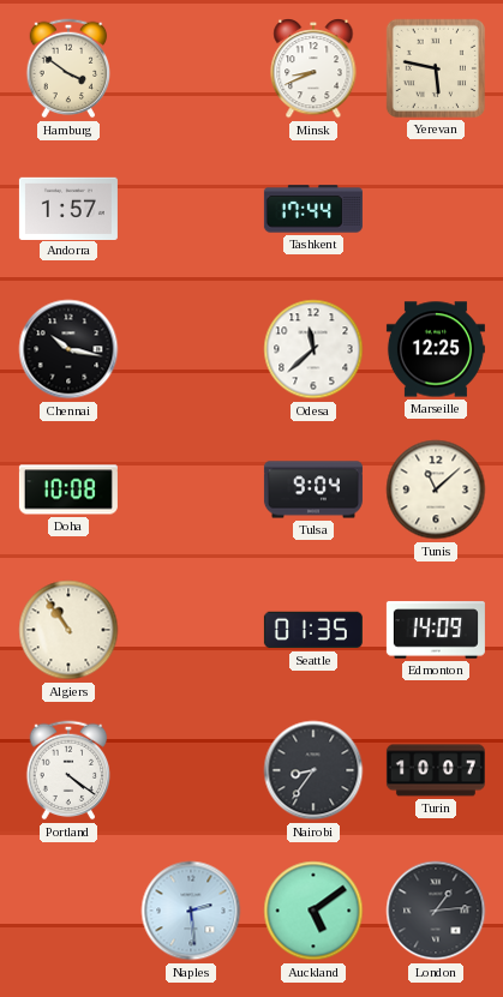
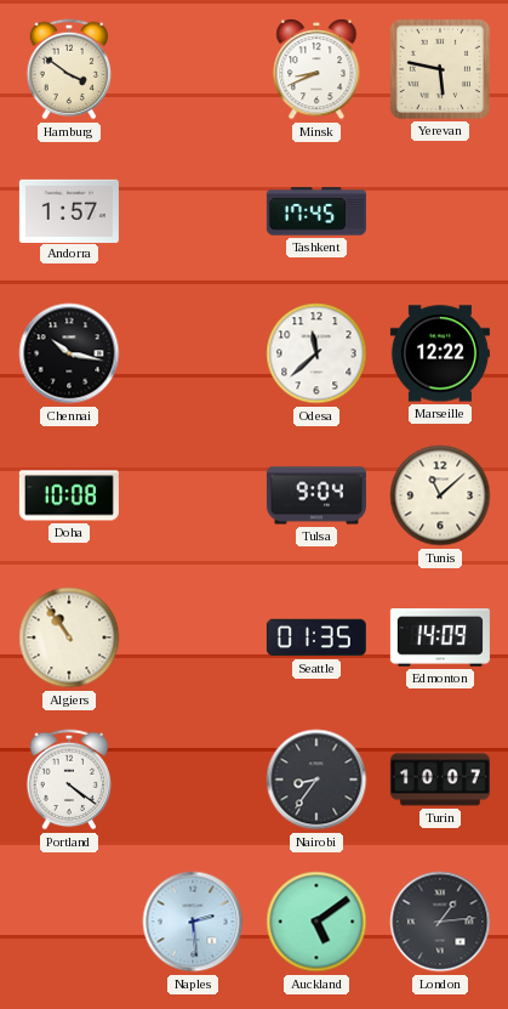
Tashkent: 17:44 -> 17:45 (316, 211)
Marseille: 12:25 -> 12:22 (440, 353)
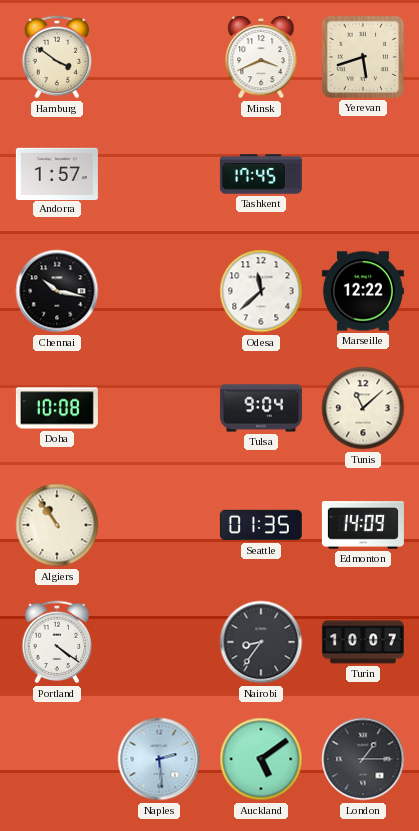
Minsk: 8:41 -> 3:41 (261, 58)
Yerevan: 5:47 -> 5:42 (363, 57)
London: 1:14 -> 1:15 (363, 759)
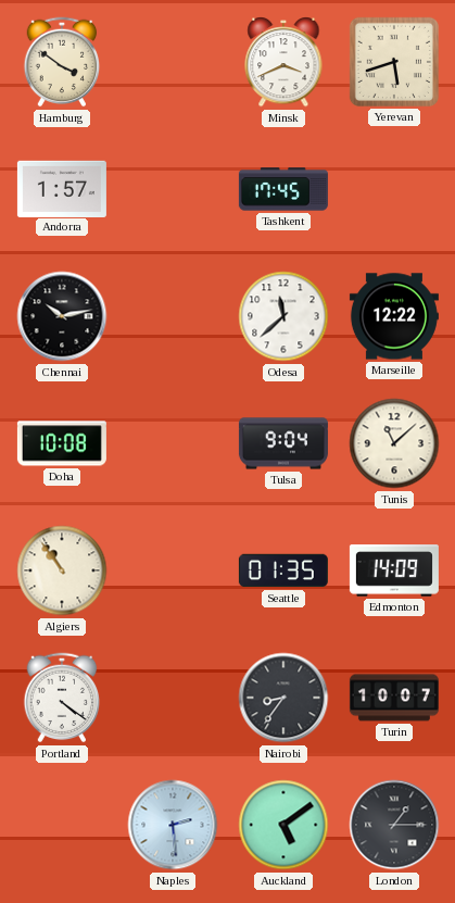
Chennai: 10:17 -> 10:13 (62, 316)
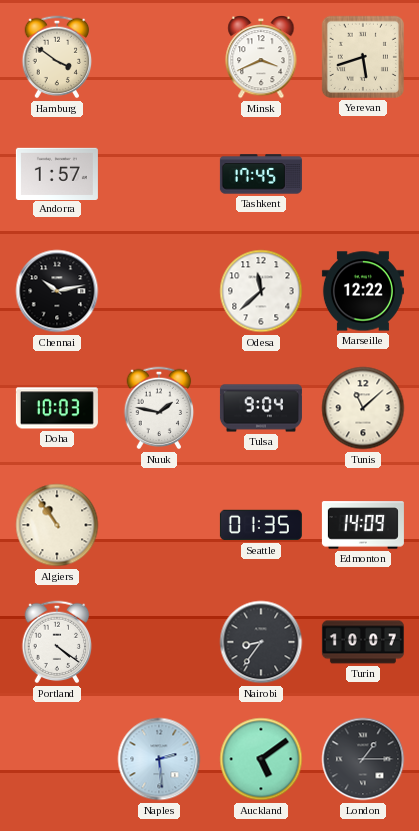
Doha: 10:08 -> 10:03 (57, 408)
Nuuk: none -> 1:47 (159, 408)
